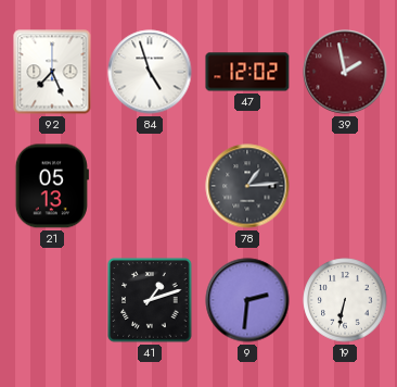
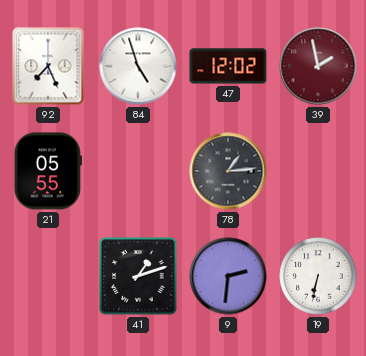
21: 05:13 -> 05:55 (48, 171)
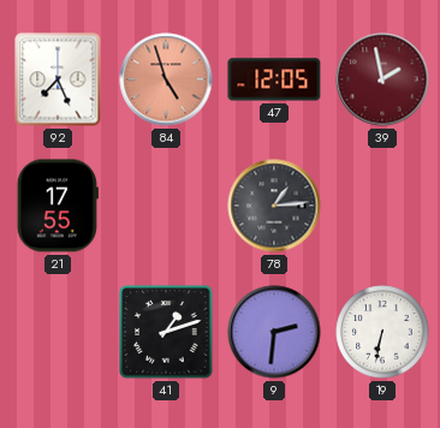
84 dial: white -> salmon (166, 79)
47: 12:02 -> 12:05 (274, 79)
21: 05:55 -> 17:55 (58, 206)
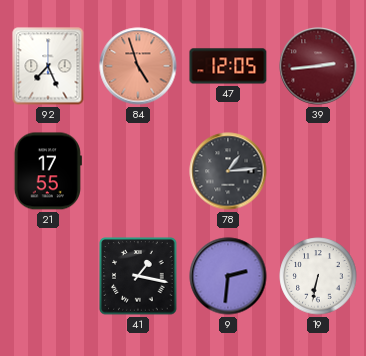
39: 1:58 -> 2:44 (318, 66)
41: 1:12 -> 1:17 (138, 276)
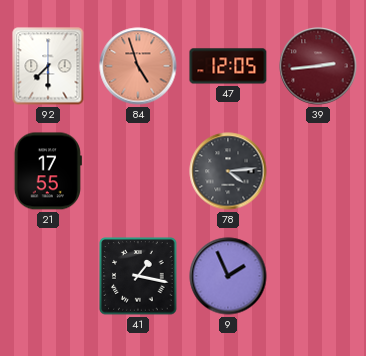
92: 7:26 -> 7:30 (48, 66)
78: 1:14 -> 4:14 (228, 171)
9: 2:31 -> 1:56 (228, 276)
19: 6:32 -> none (318, 276)
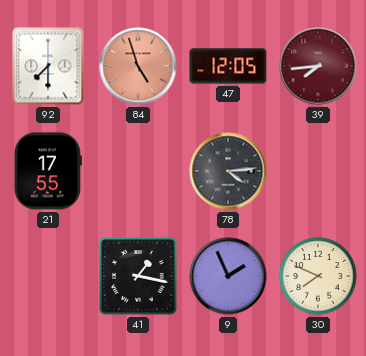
39: 2:44 -> 7:44 (318, 66)
30: none -> 7:49 (318, 276)
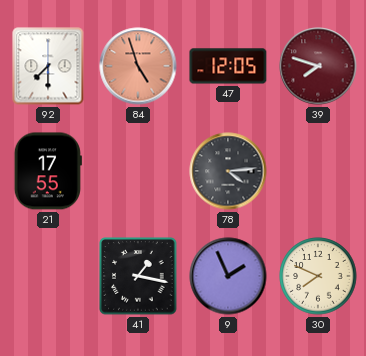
39: 7:44 -> 7:48 (318, 66)
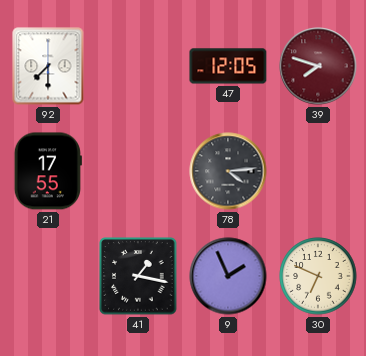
84: 4:57 -> none (138, 66)
30: 7:49 -> 6:49 (318, 276)
